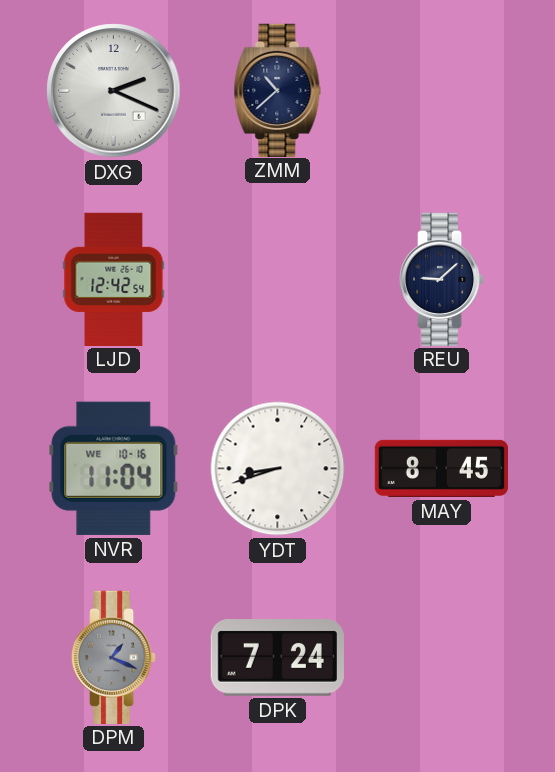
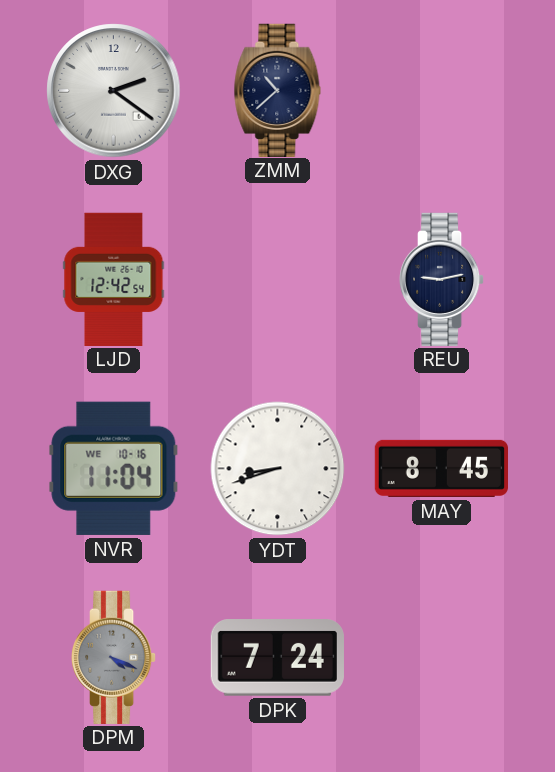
DXG: 2:19 -> 2:21 (114, 91)
REU: 9:08 -> 9:13 (442, 279)
DPM: 1:19 -> 4:19 (114, 657)
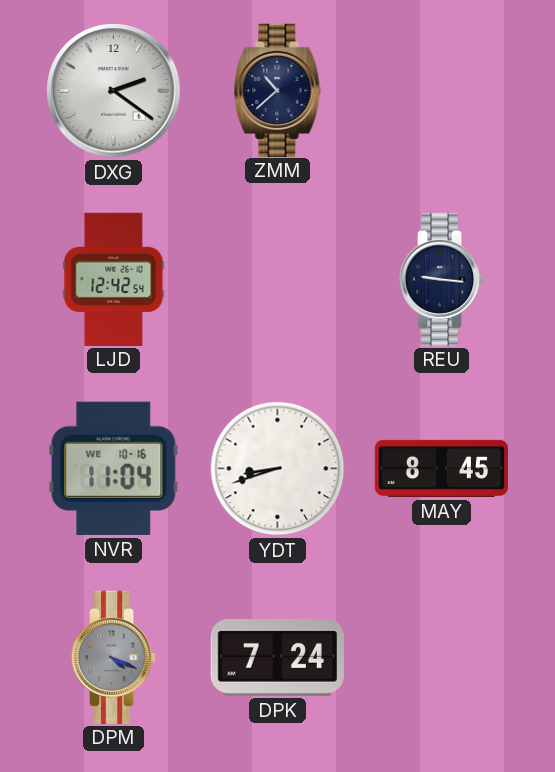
REU: 9:13 -> 9:16 (442, 279)
